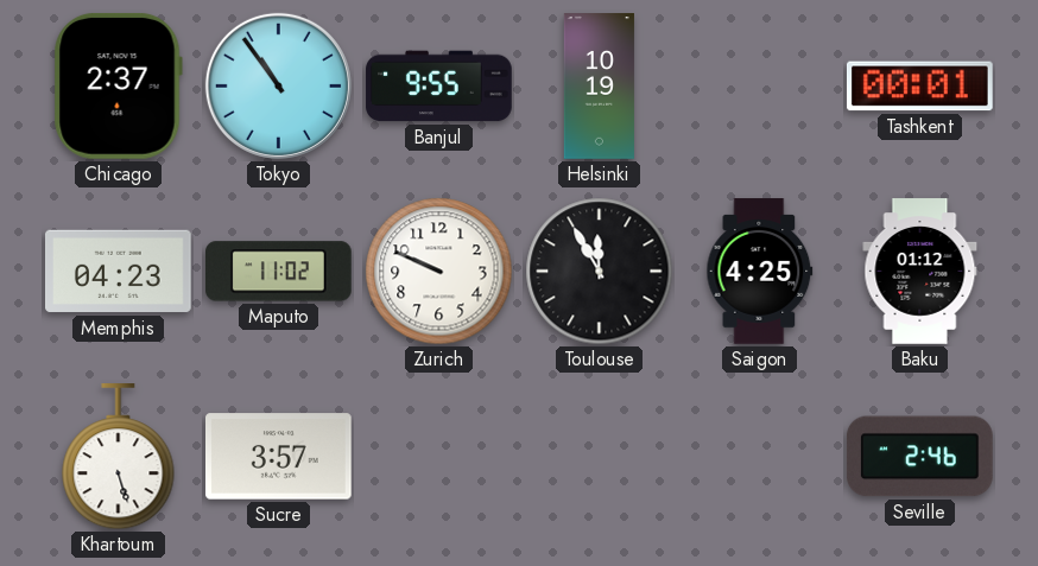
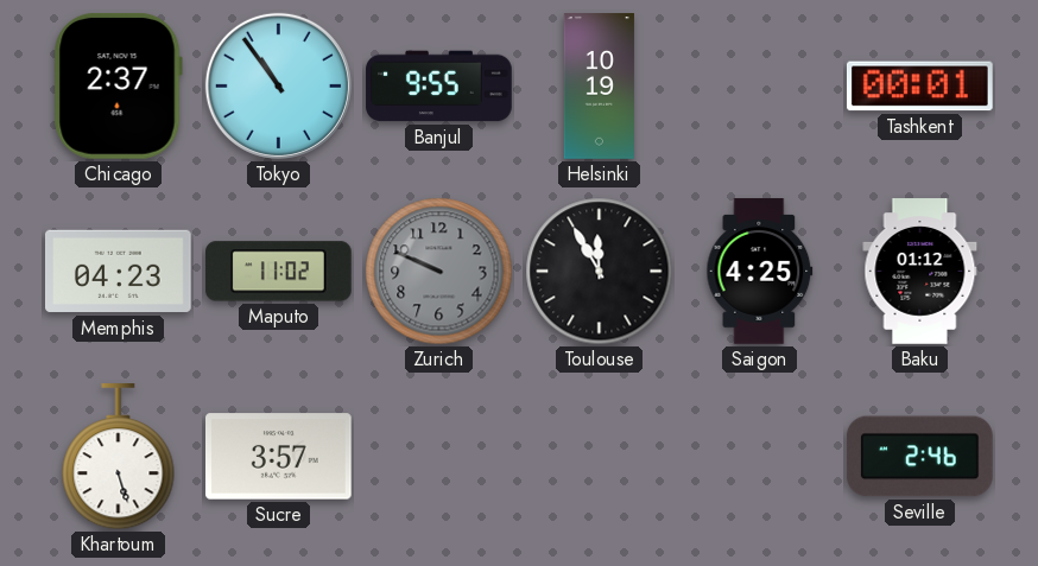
Zurich dial: white -> grey (439, 272)
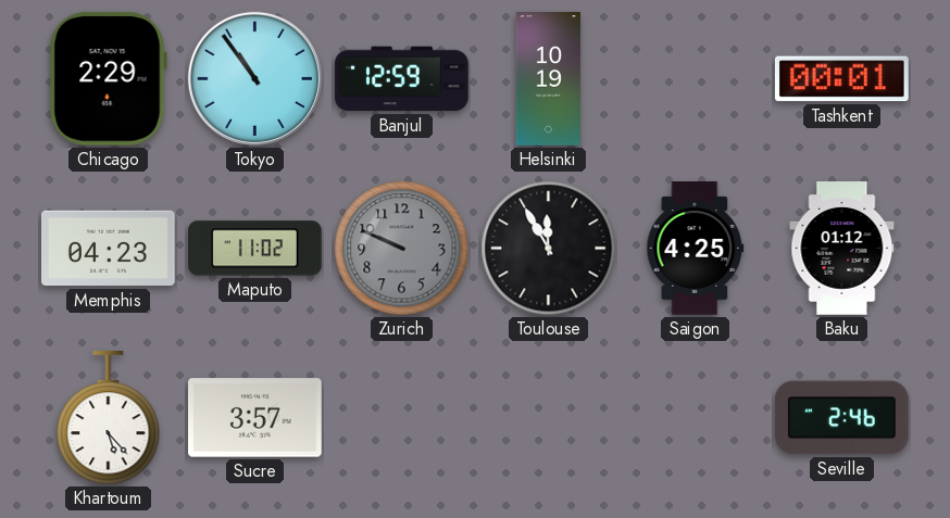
Chicago: 2:37 -> 2:29 (108, 78)
Banjul: 9:55 -> 12:59 (402, 79)
Khartoum: 5:27 -> 5:23 (109, 419)
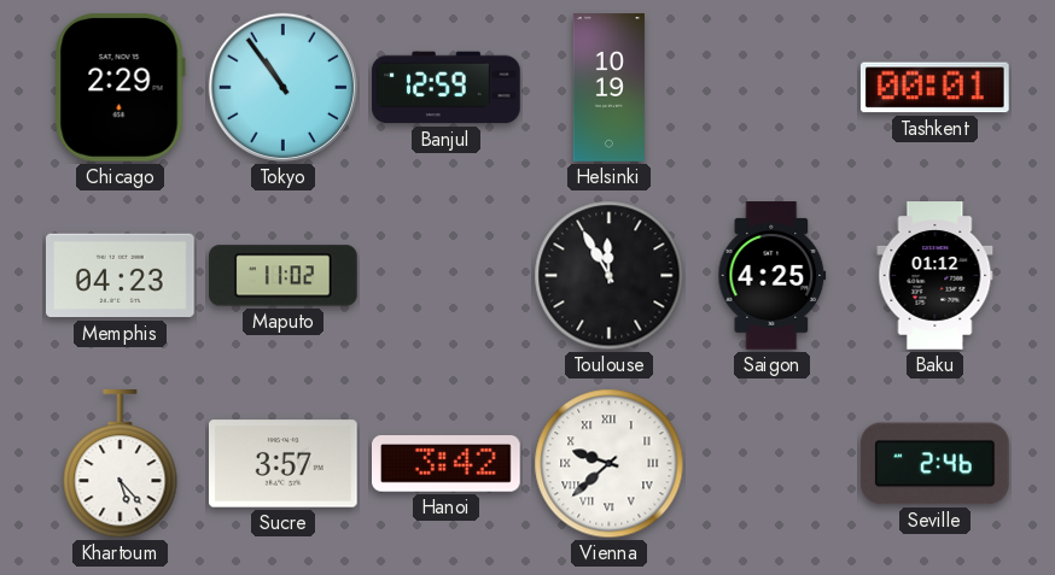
Zurich: 9:49 -> none (402, 249)
Hanoi: none -> 3:42 (447, 464)
Vienna: none -> 9:38 (610, 464)
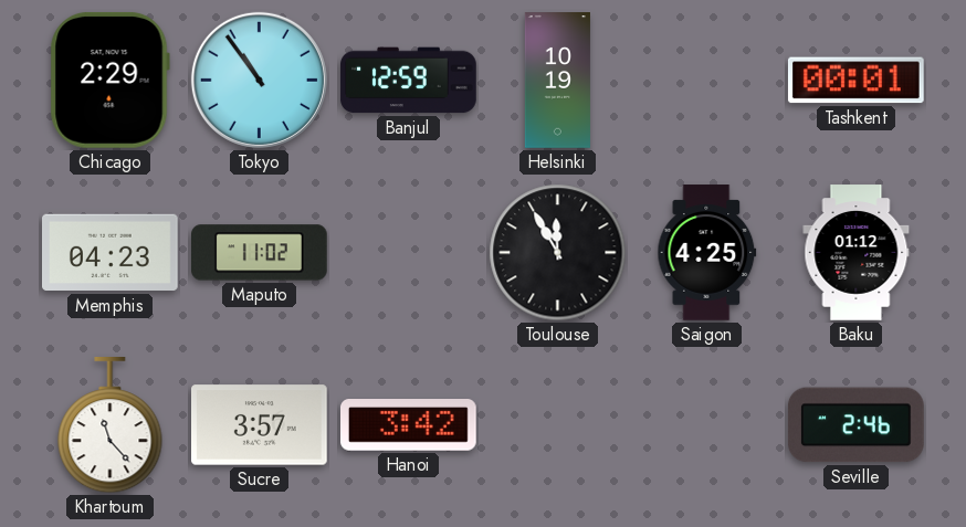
Khartoum: 5:23 -> 11:23 (111, 426)
Vienna: 9:38 -> none (610, 464)
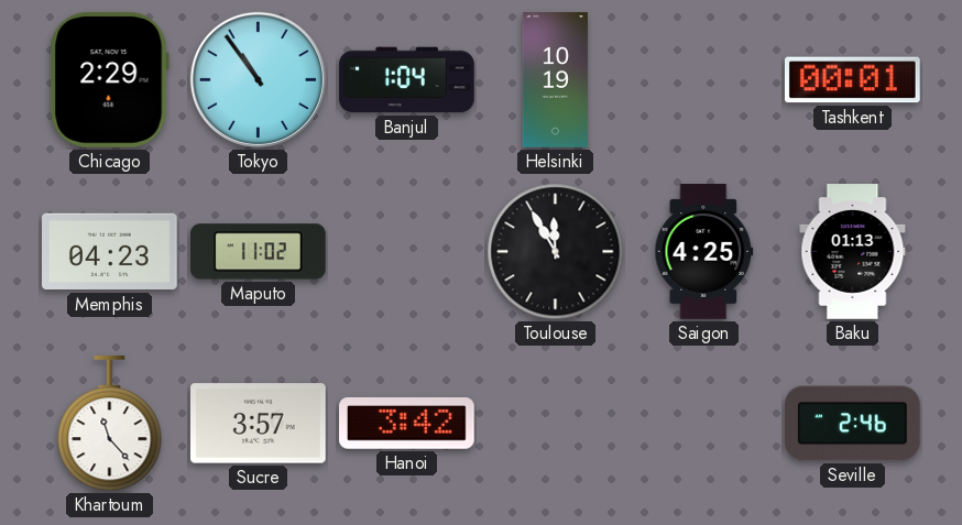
Banjul: 12:59 -> 1:04 (407, 80)
Baku: 01:12 -> 01:13 (853, 252)
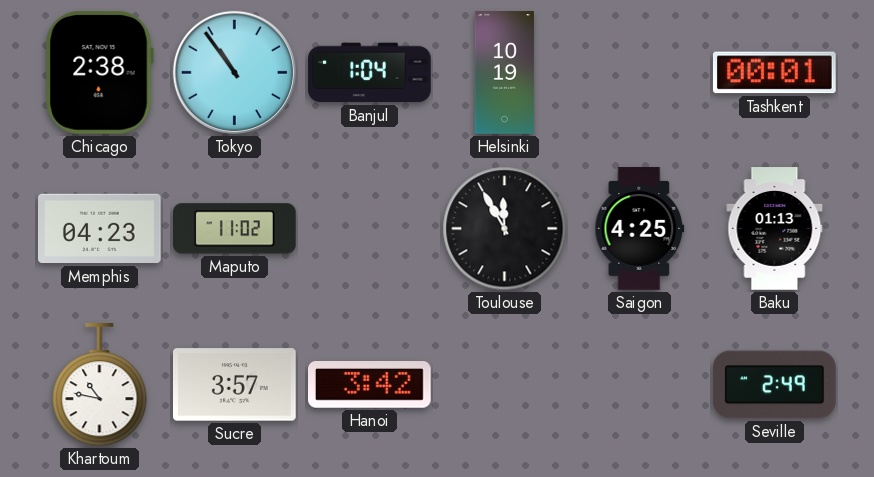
Chicago: 2:29 -> 2:38 (99, 72)
Khartoum: 11:23 -> 10:47 (100, 386)
Seville: 2:46 -> 2:49 (774, 385)
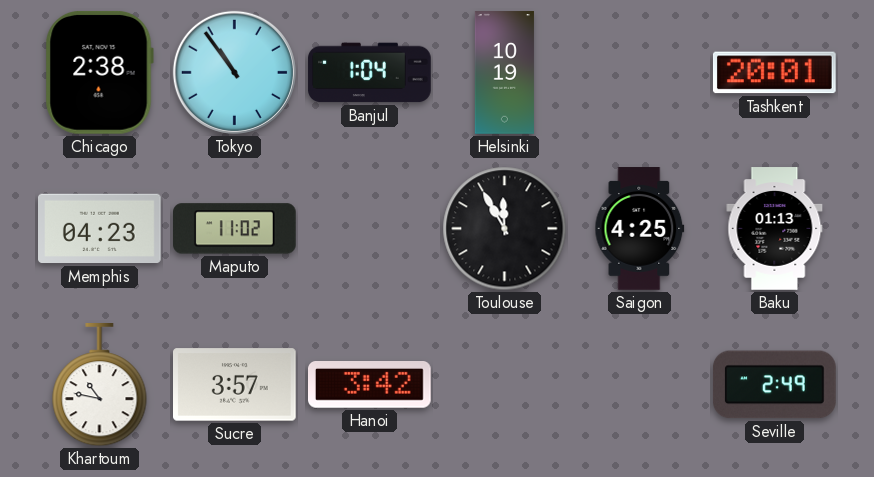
Tashkent: 00:01 -> 20:01 (774, 73)
